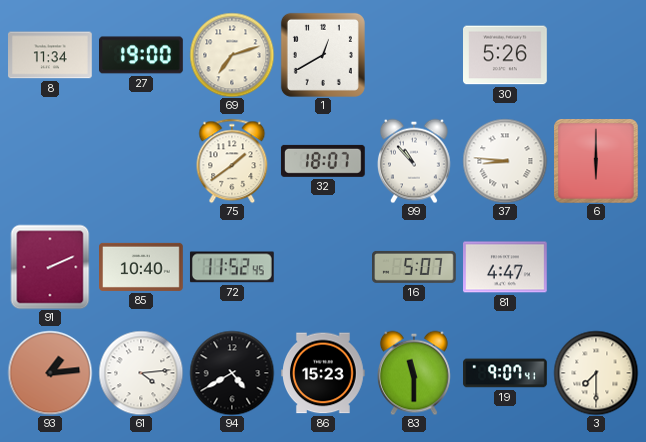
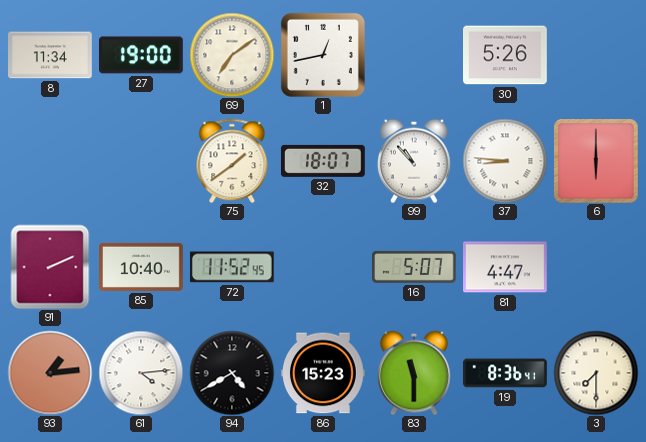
69: 7:12 -> 7:09 (232, 55)
1: 12:40 -> 12:43 (323, 55)
19: 9:07 -> 8:36 (505, 373)
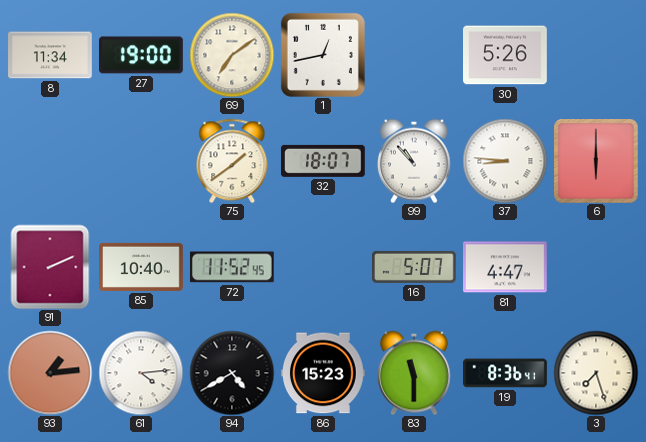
3: 7:30 -> 7:27 (596, 373)
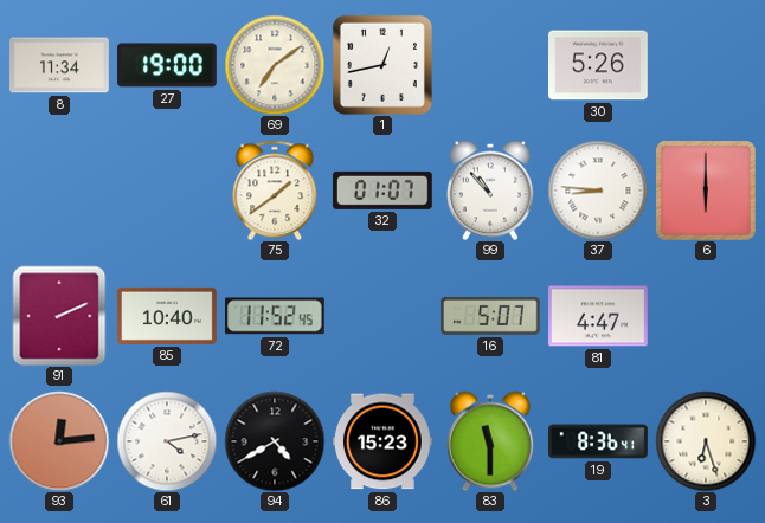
32: 18:07 -> 01:07 (382, 191)
93: 1:14 -> 12:14 (59, 441)
61: 4:14 -> 4:13 (167, 441)
3: 7:27 -> 6:27 (706, 441)
